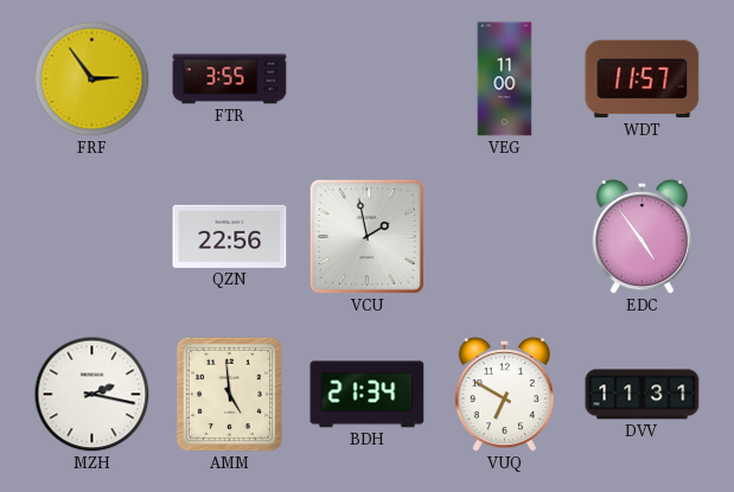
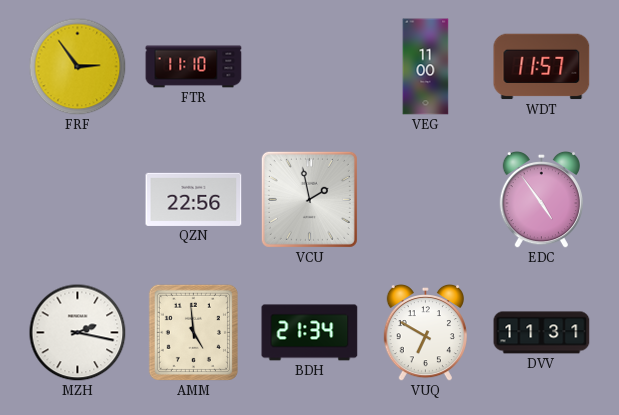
FTR: 3:55 -> 11:10 (194, 67)
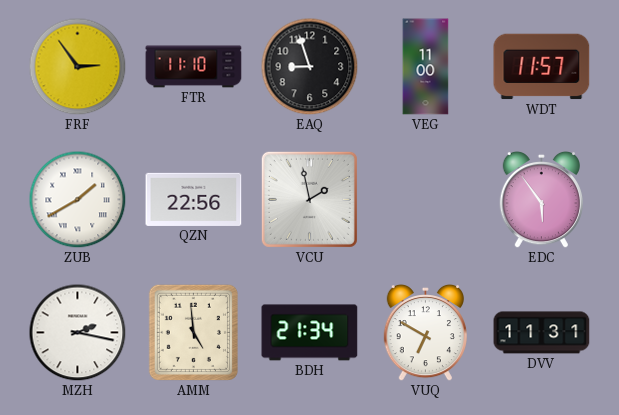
EAQ: none -> 8:57 (310, 67)
ZUB: none -> 1:40 (78, 200)
EDC: 4:54 -> 5:54 (541, 200)
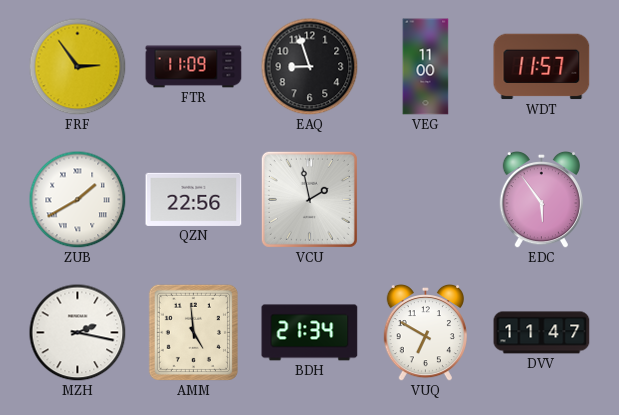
FTR: 11:10 -> 11:09 (194, 67)
DVV: 11:31 -> 11:47 (542, 333)
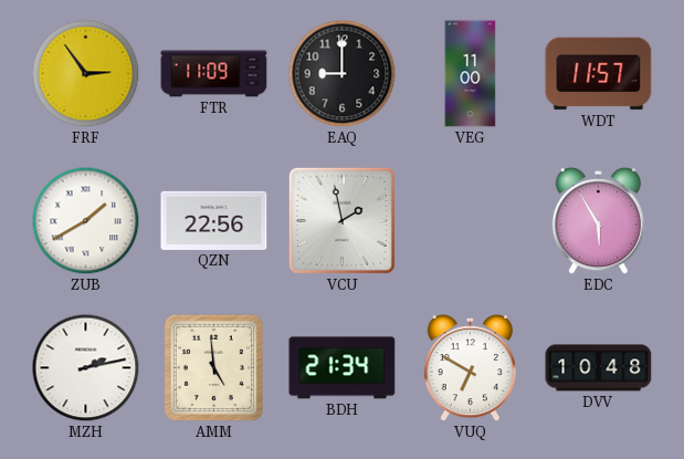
EAQ: 8:57 -> 9:00 (343, 74)
EDC: 5:54 -> 5:55 (598, 221)
MZH: 2:17 -> 2:13 (86, 368)
DVV: 11:47 -> 10:48 (599, 368)
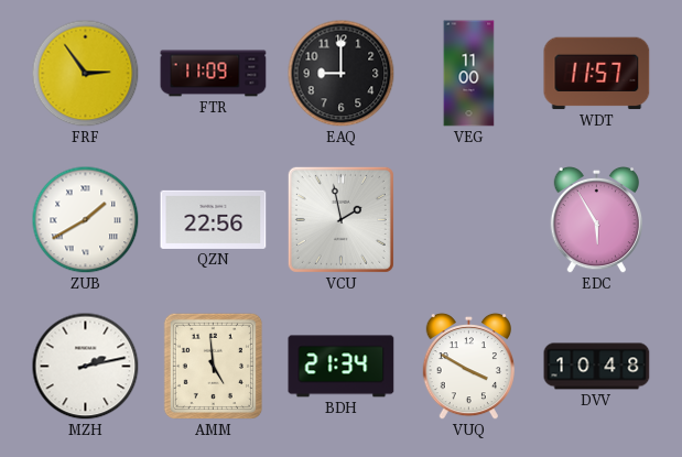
VUQ: 6:50 -> 3:50 (468, 367)
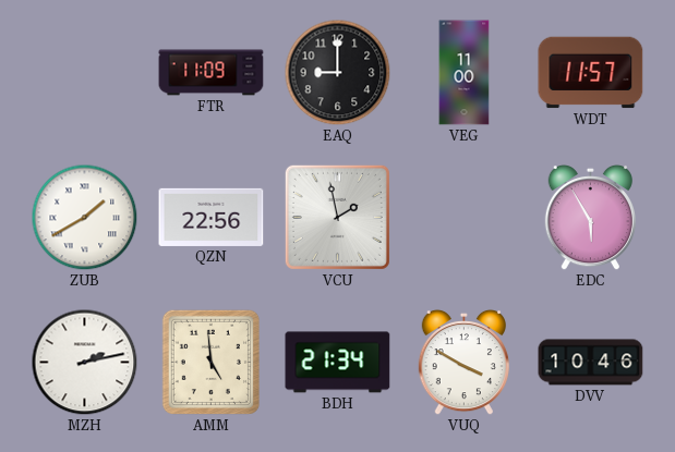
FRF: 2:54 -> none (86, 74)
DVV: 10:48 -> 10:46 (591, 363)
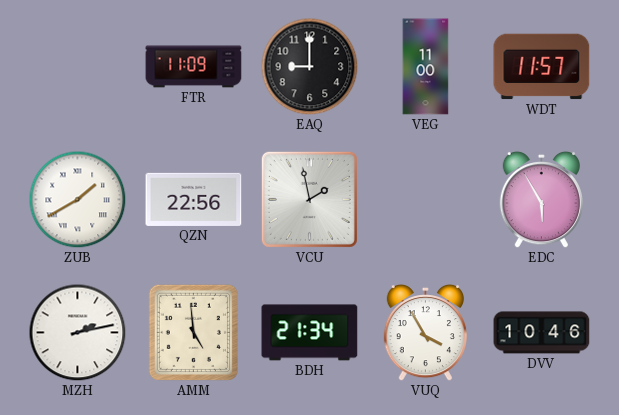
VUQ: 3:50 -> 3:55 (425, 333)
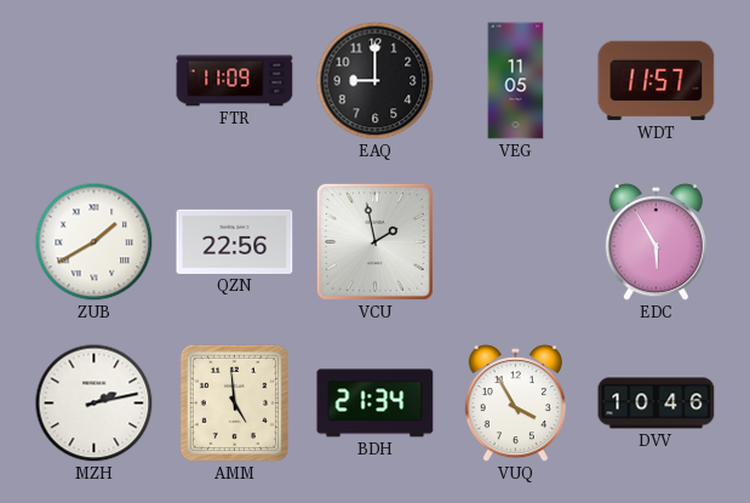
VEG: 11:00 -> 11:05 (516, 81)
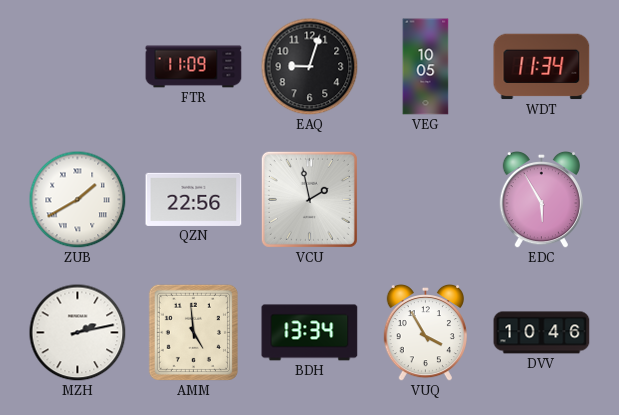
EAQ: 9:00 -> 9:03 (310, 67)
VEG: 11:05 -> 10:05 (426, 67)
WDT: 11:57 -> 11:34 (542, 67)
BDH: 21:34 -> 13:34 (310, 333)
